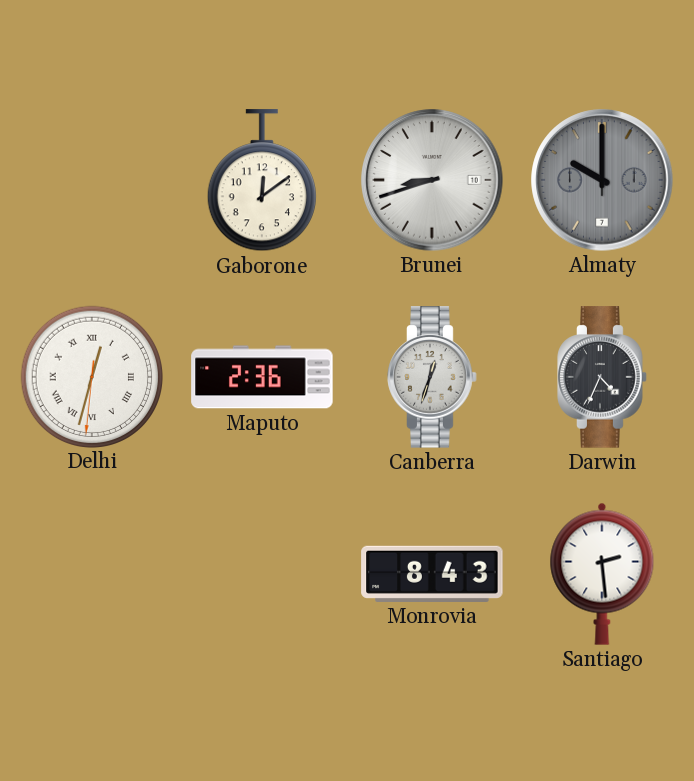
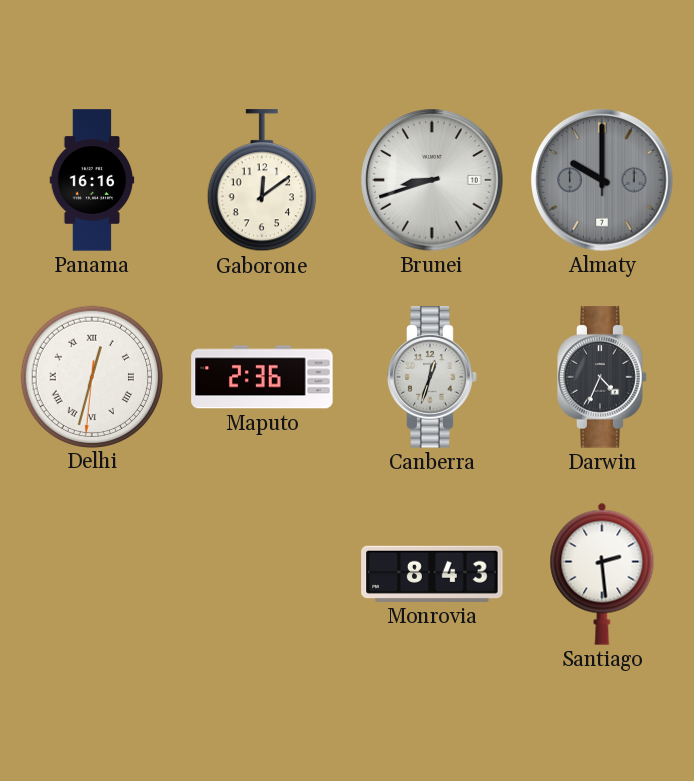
Panama: none -> 16:16 (92, 180)
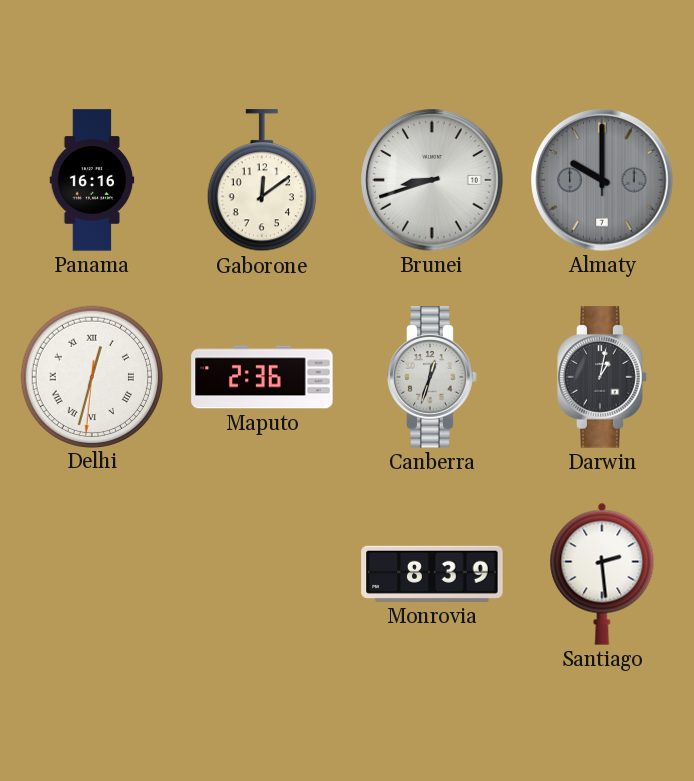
Darwin: 4:34 -> 1:02 (602, 377)
Monrovia: 8:43 -> 8:39 (432, 574)
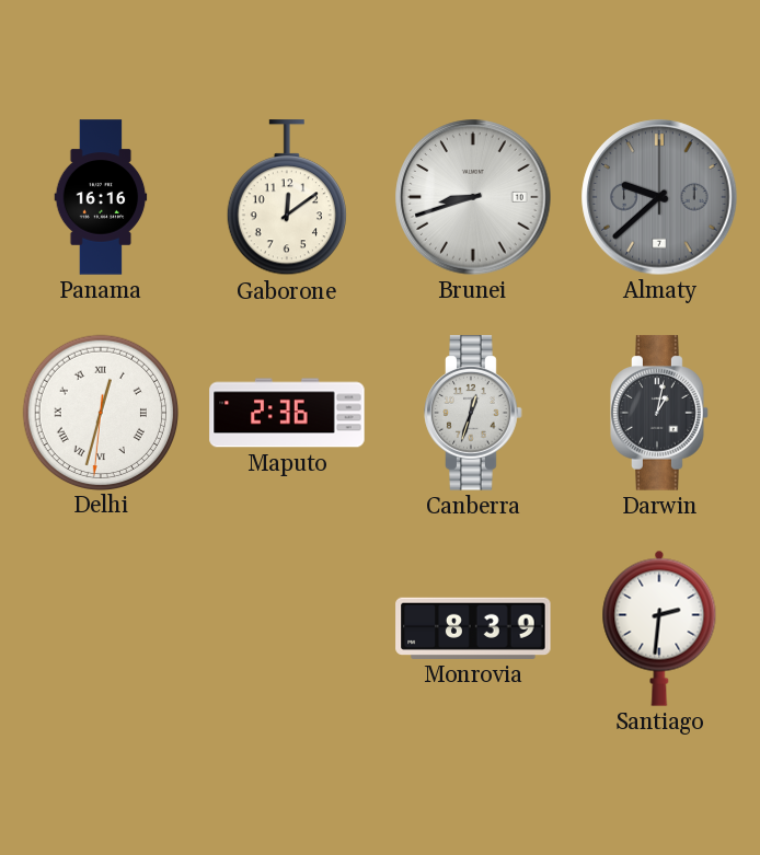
Almaty: 10:00 -> 9:38 (659, 197)
Santiago: 2:29 -> 2:31 (659, 628)
